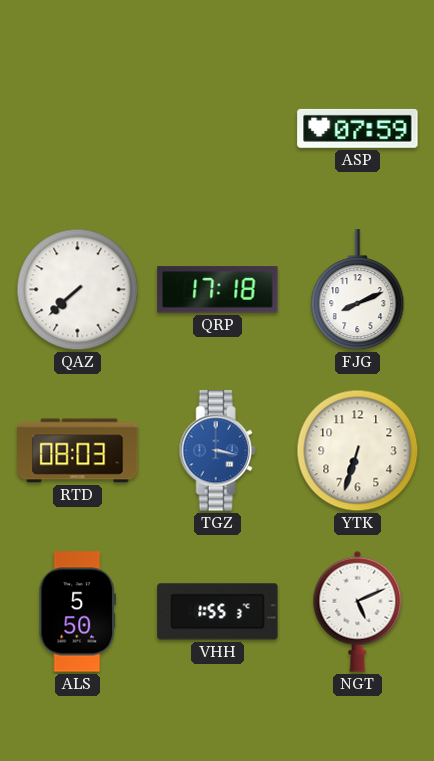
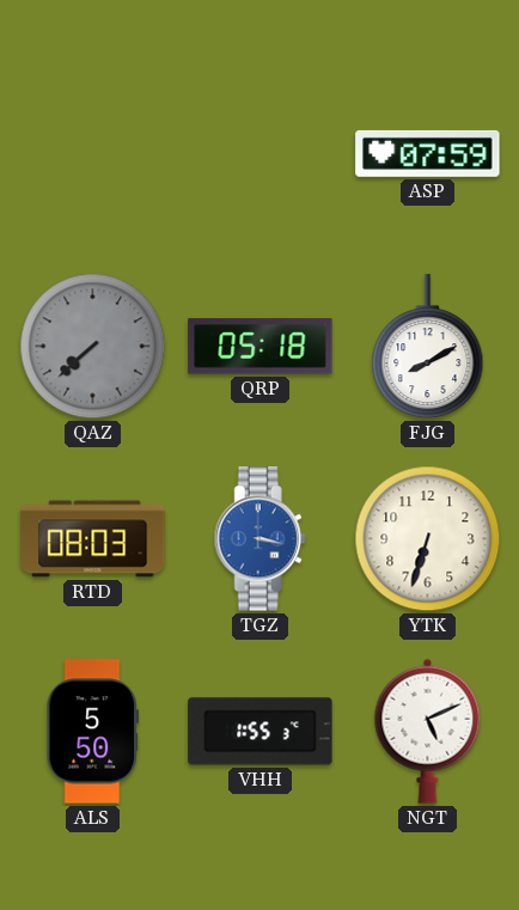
QAZ dial: white -> grey (93, 347)
QRP: 17:18 -> 05:18 (261, 347)
FJG: 8:11 -> 8:10 (428, 347)
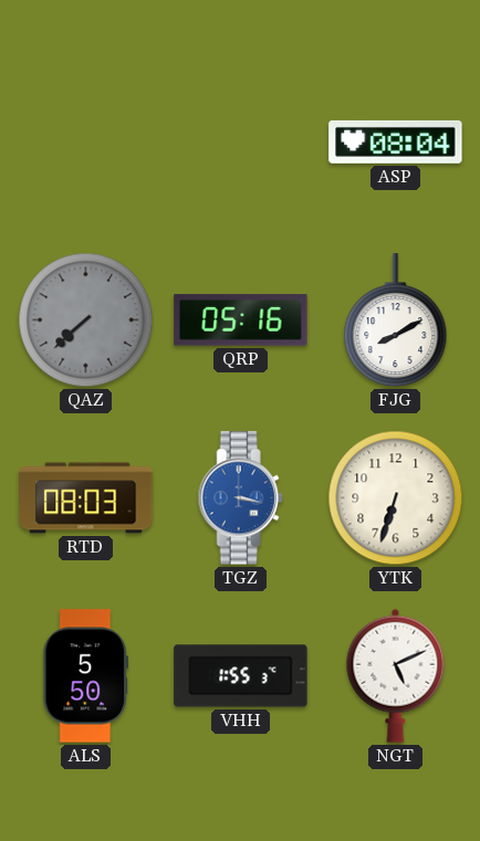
ASP: 07:59 -> 08:04 (396, 141)
QRP: 05:18 -> 05:16 (241, 320)
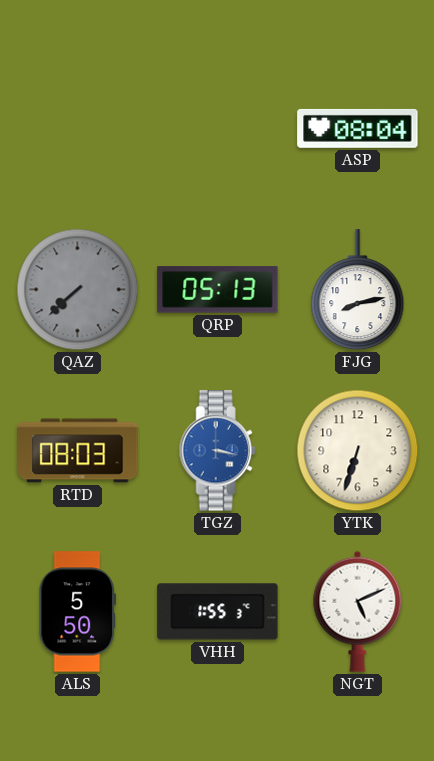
QRP: 05:16 -> 05:13 (218, 290)
FJG: 8:10 -> 8:13 (358, 290)
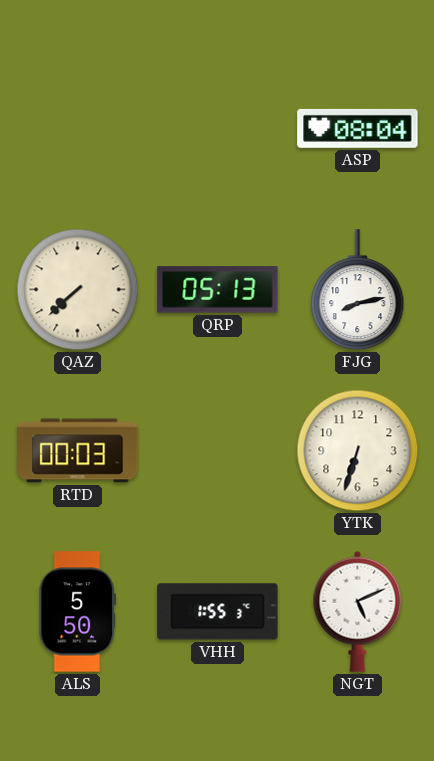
QAZ dial: grey -> cream (78, 290)
RTD: 08:03 -> 00:03 (78, 451)
TGZ: 3:17 -> none (217, 451)
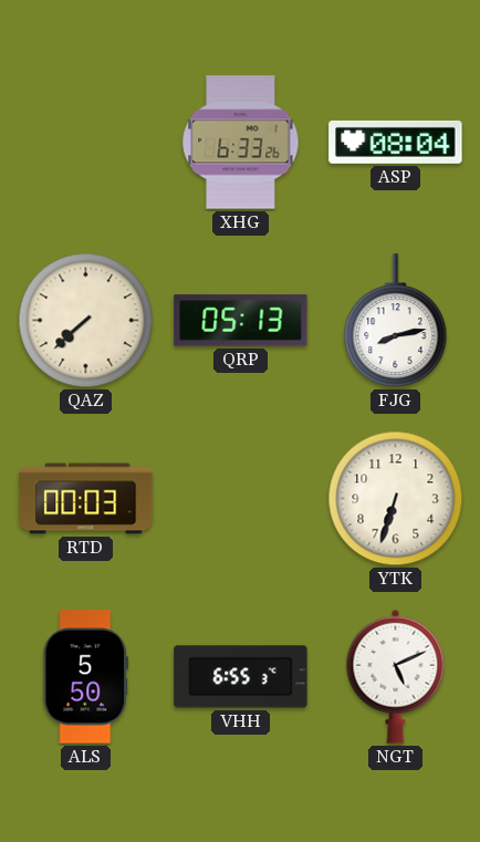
XHG: none -> 6:33 (241, 143)
VHH: 1:55 -> 6:55 (241, 677)
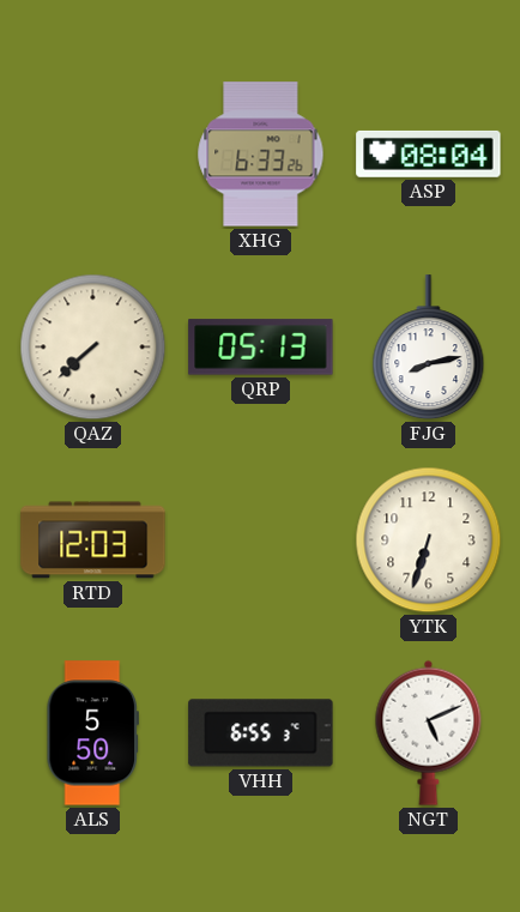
RTD: 00:03 -> 12:03 (93, 540)
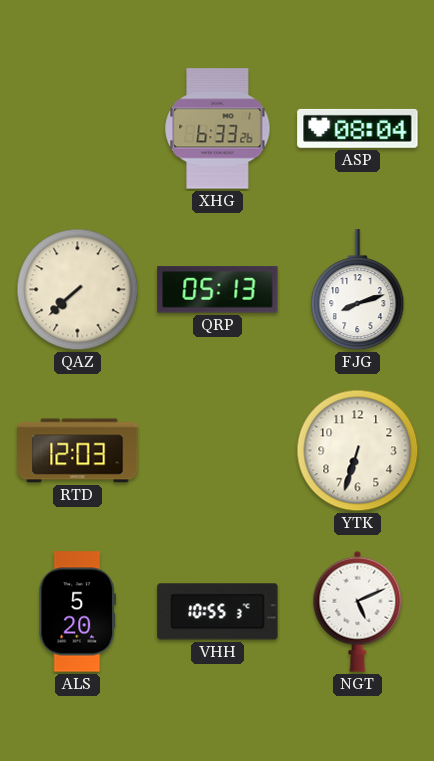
FJG: 8:13 -> 8:12 (358, 290)
ALS: 5:50 -> 5:20 (77, 612)
VHH: 6:55 -> 10:55 (218, 612)
